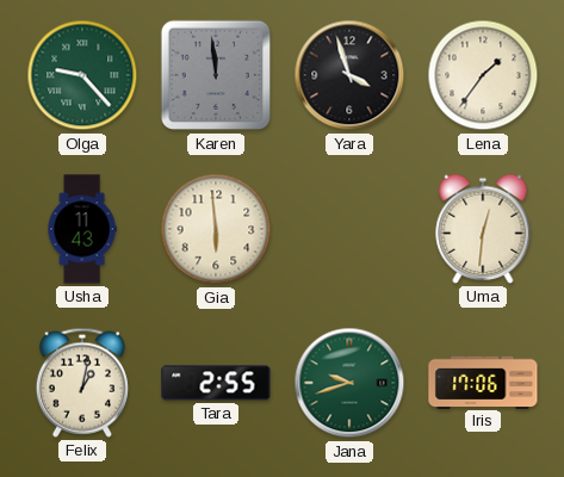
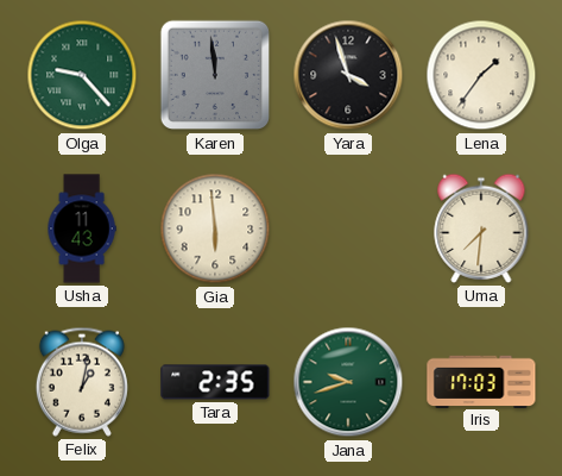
Uma: 12:31 -> 7:31 (481, 228)
Tara: 2:55 -> 2:35 (215, 382)
Iris: 17:06 -> 17:03 (481, 381)
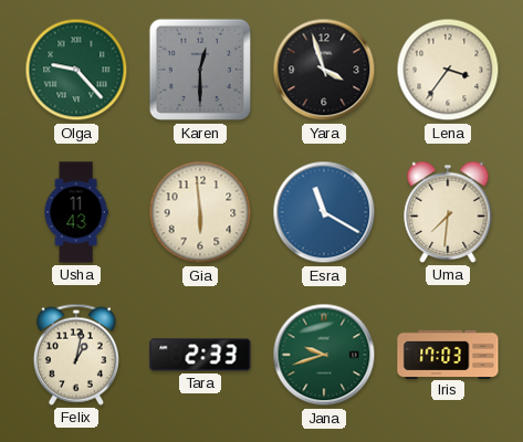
Karen: 11:59 -> 12:30 (200, 70)
Lena: 1:36 -> 3:36 (448, 70)
Esra: none -> 11:20 (324, 212)
Tara: 2:35 -> 2:33 (200, 355)
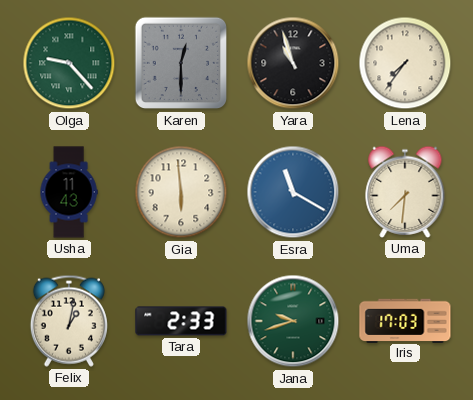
Yara: 3:57 -> 10:57 (293, 63)
Lena: 3:36 -> 7:36 (405, 63)
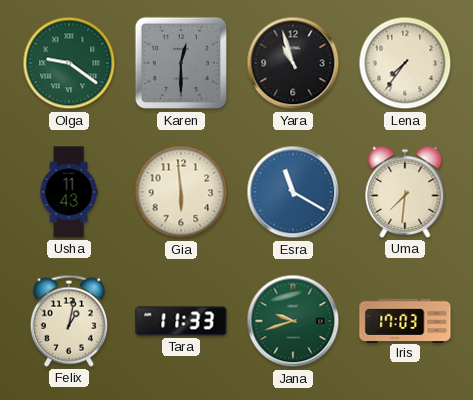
Olga: 9:23 -> 9:21 (69, 63)
Tara: 2:33 -> 11:33 (181, 321)
